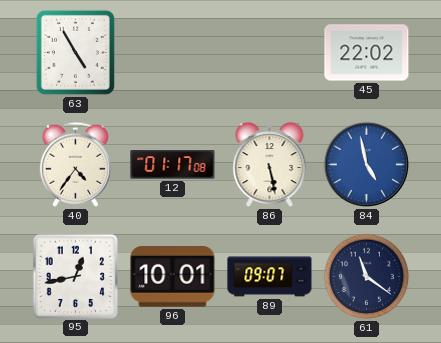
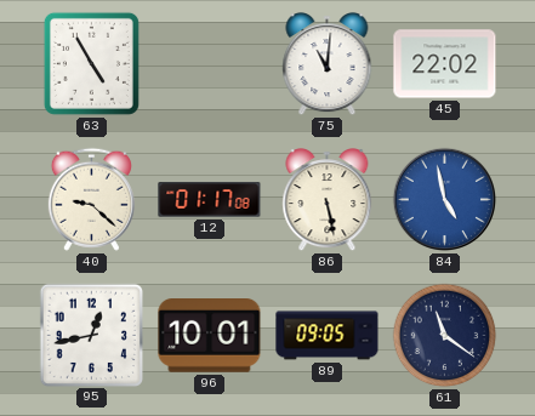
75: none -> 11:01 (328, 65)
40: 4:36 -> 9:22 (91, 199)
89: 09:07 -> 09:05 (328, 336)
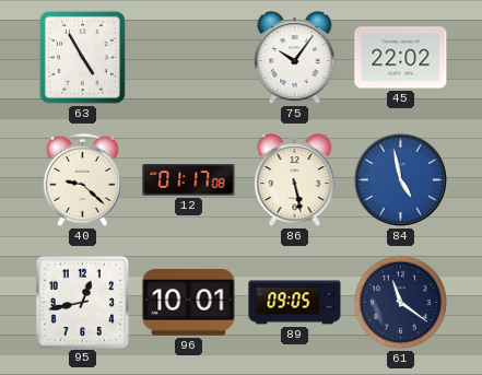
75: 11:01 -> 10:06 (295, 59)
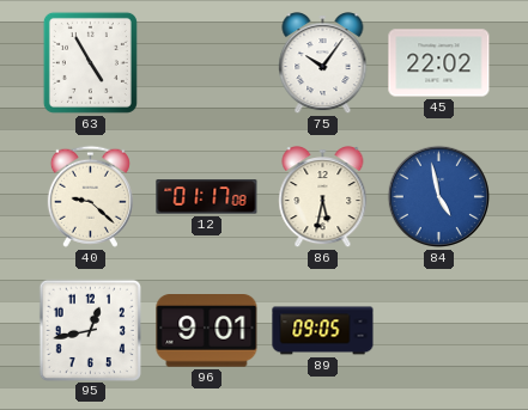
86: 5:28 -> 5:32 (323, 198)
96: 10:01 -> 9:01 (207, 331)
61: 11:21 -> none (401, 303)
